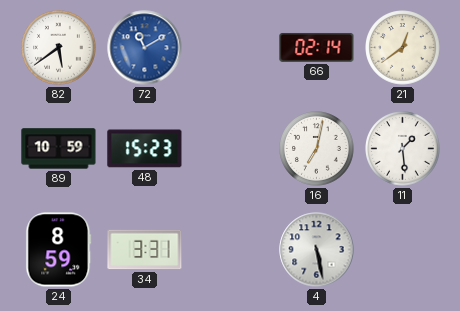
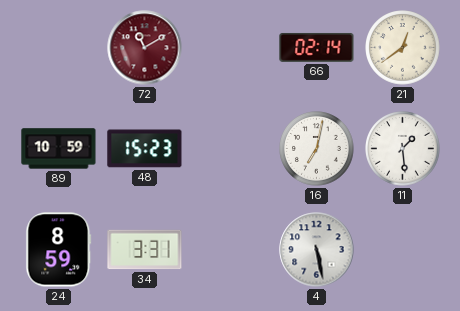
82: 5:39 -> none (59, 48)
72 dial: blue -> burgundy (145, 48)
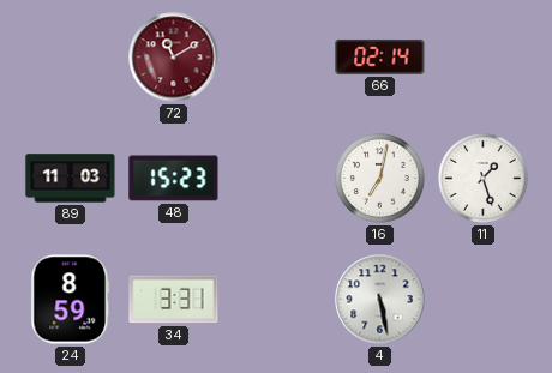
21: 12:39 -> none (403, 48)
89: 10:59 -> 11:03 (71, 179)
11: 1:29 -> 1:27 (484, 179)
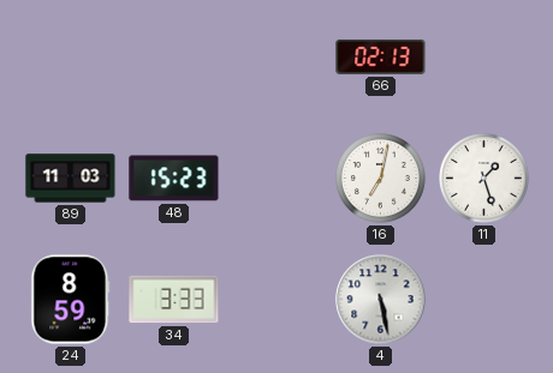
72: 11:10 -> none (174, 58)
66: 02:14 -> 02:13 (381, 56)
34: 3:31 -> 3:33 (174, 300)
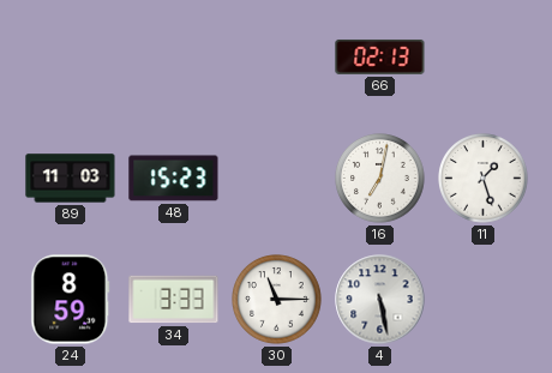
30: none -> 11:15 (277, 300)
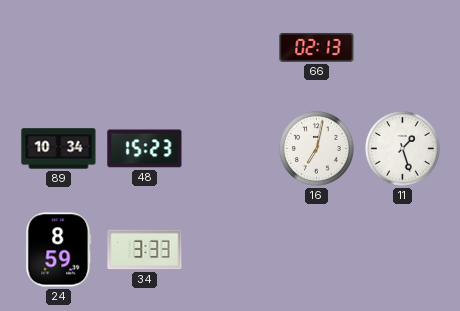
89: 11:03 -> 10:34 (59, 149)
30: 11:15 -> none (277, 300)
4: 5:28 -> none (380, 300)
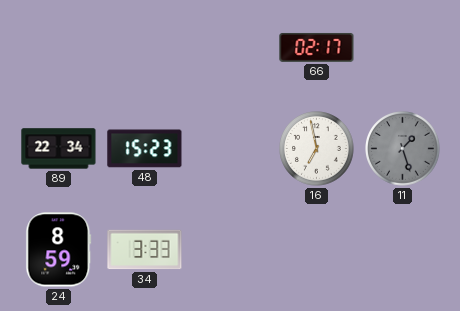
66: 02:13 -> 02:17 (317, 47)
89: 10:34 -> 22:34 (59, 149)
16: 7:02 -> 6:58 (317, 149)
11 dial: white -> grey (403, 149)
